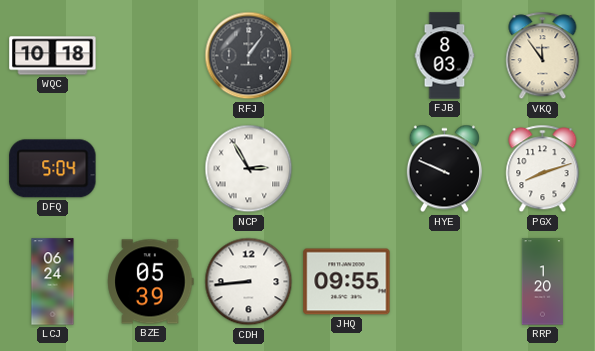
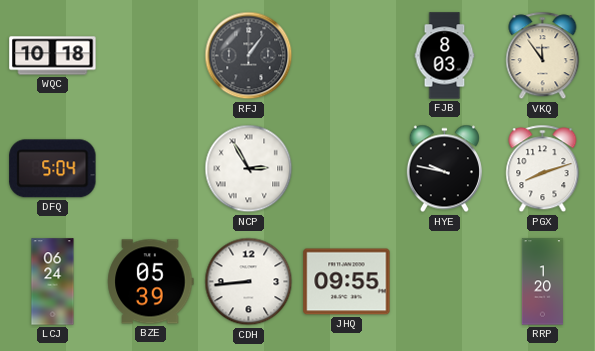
HYE: 9:49 -> 9:47 (444, 169)
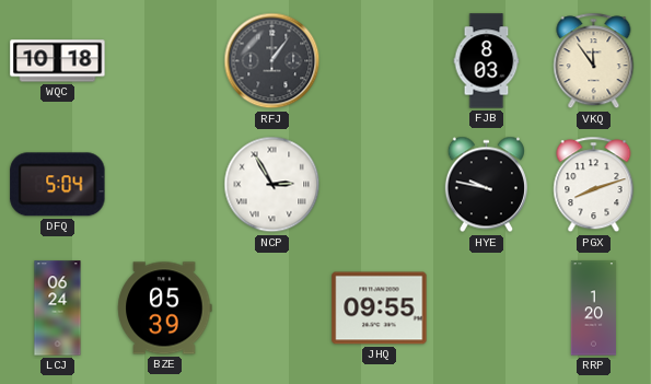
CDH: 8:44 -> none (249, 282)
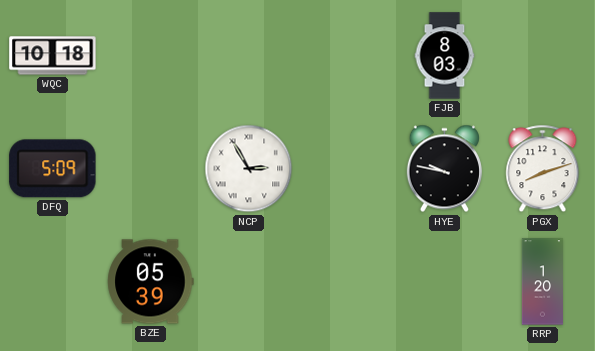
RFJ: 1:06 -> none (272, 61)
VKQ: 11:54 -> none (594, 61)
DFQ: 5:04 -> 5:09 (53, 169)
LCJ: 06:24 -> none (58, 309)
JHQ: 09:55 -> none (380, 309)
